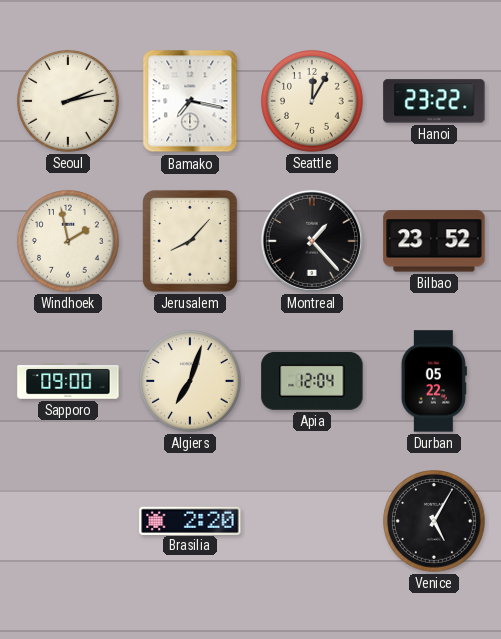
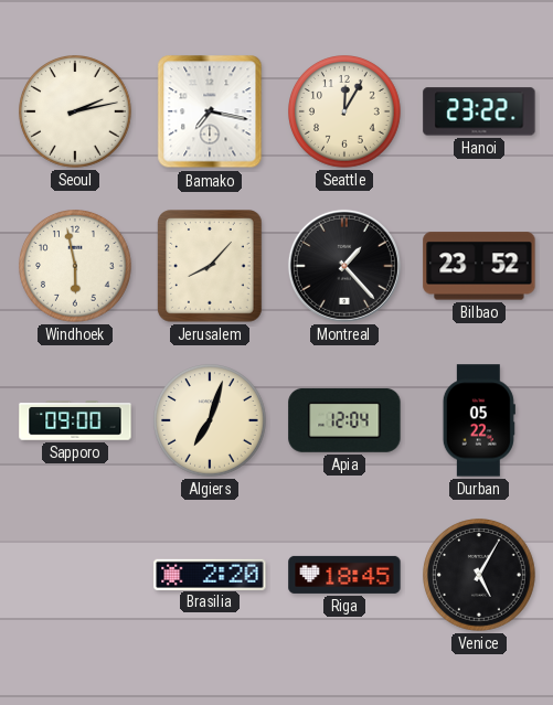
Windhoek: 1:58 -> 5:58 (76, 267)
Riga: none -> 18:45 (344, 575)
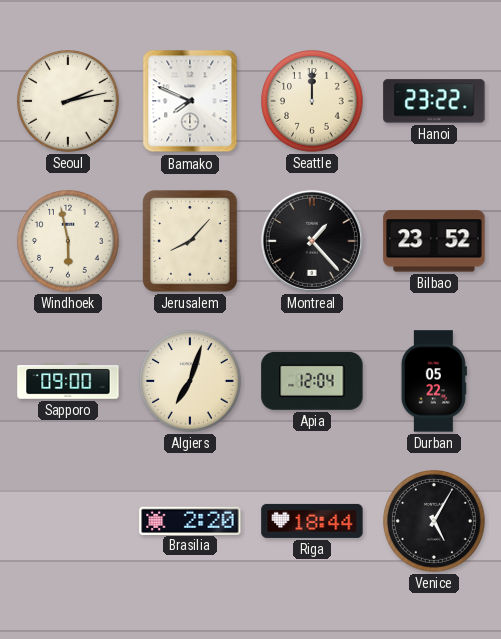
Bamako: 7:17 -> 7:49 (190, 101)
Seattle: 12:05 -> 12:00 (313, 102)
Riga: 18:45 -> 18:44 (312, 521)
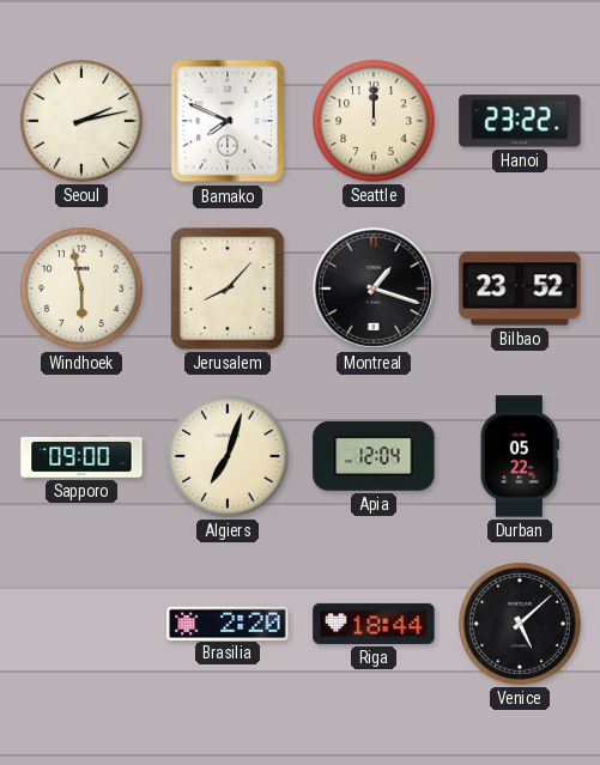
Montreal: 1:23 -> 1:18 (374, 289)
Venice: 5:05 -> 5:08 (521, 625)
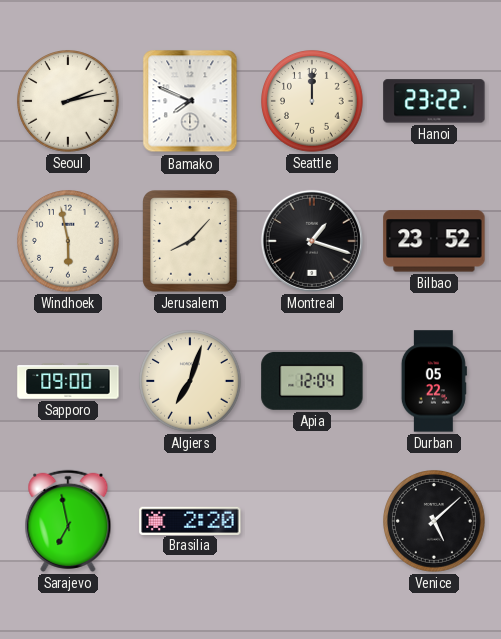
Sarajevo: none -> 6:58 (68, 521)
Riga: 18:44 -> none (374, 624)
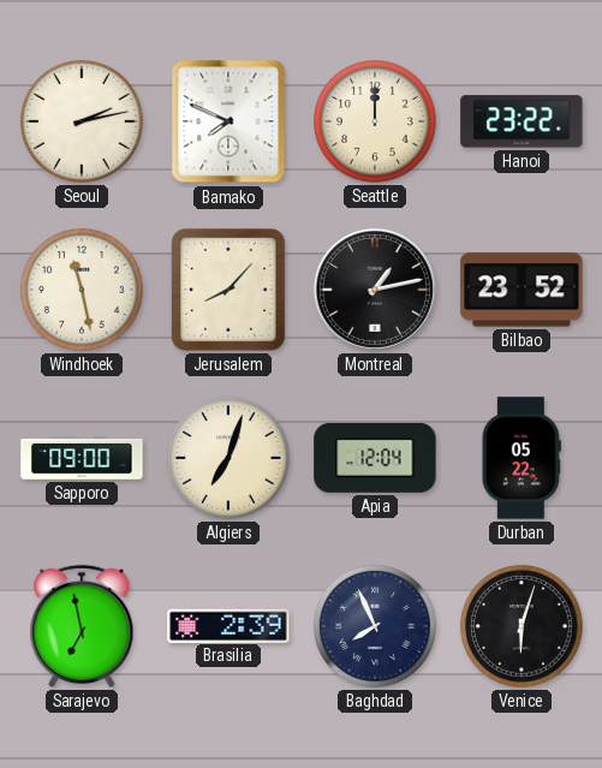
Windhoek: 5:58 -> 11:28 (83, 291)
Montreal: 1:18 -> 1:13 (375, 290)
Brasilia: 2:20 -> 2:39 (228, 625)
Baghdad: none -> 7:56 (376, 627)
Venice: 5:08 -> 6:03 (523, 627)
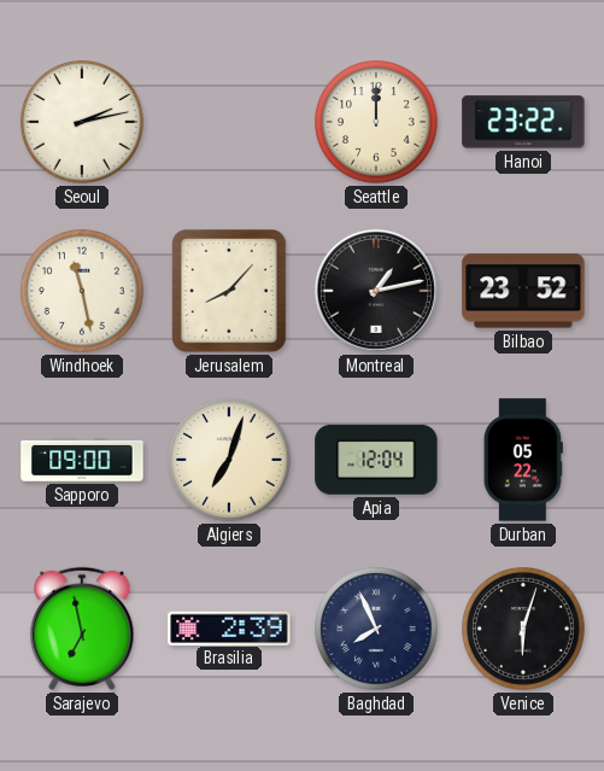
Bamako: 7:49 -> none (228, 121)
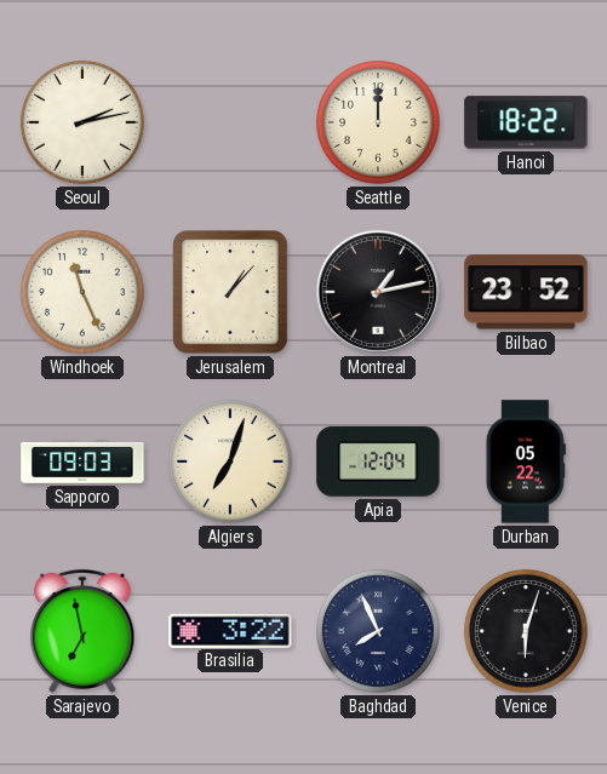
Hanoi: 23:22 -> 18:22 (526, 122)
Windhoek: 11:28 -> 11:26 (84, 293)
Jerusalem: 8:07 -> 1:07 (231, 292)
Sapporo: 09:00 -> 09:03 (82, 461)
Brasilia: 2:39 -> 3:22 (230, 630)
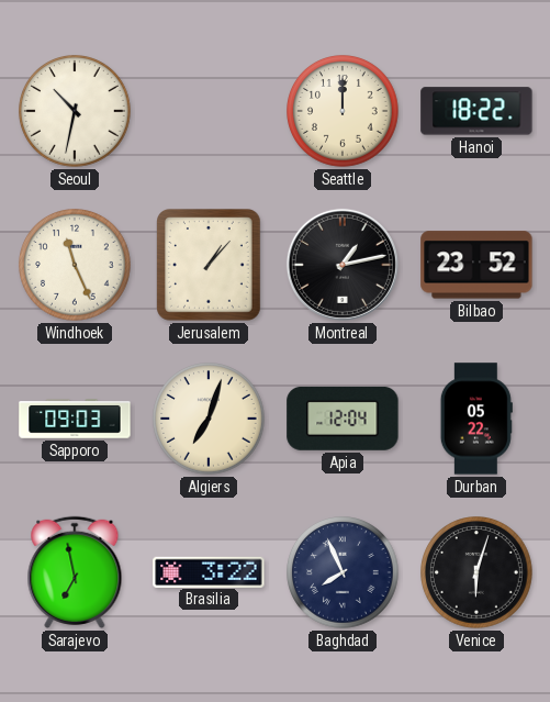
Seoul: 2:13 -> 10:32 (76, 112)
